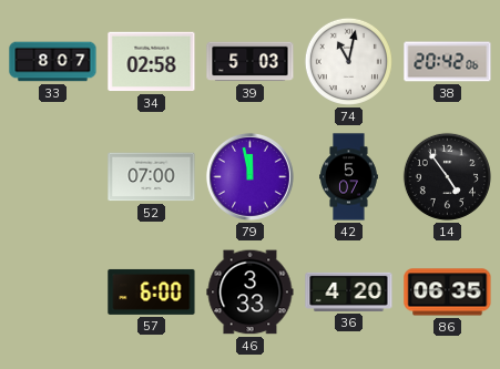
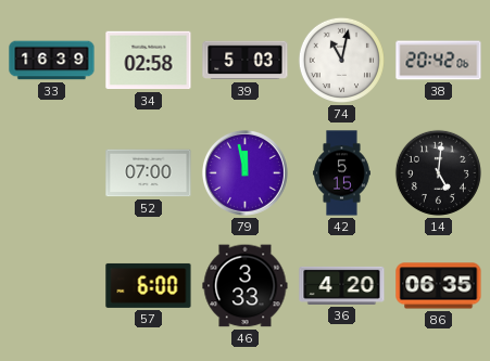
33: 8:07 -> 16:39 (52, 61)
42: 5:07 -> 5:15 (342, 173)
14: 4:54 -> 5:01 (438, 172)
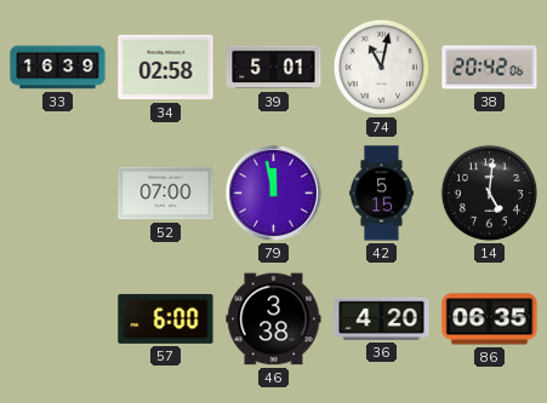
39: 5:03 -> 5:01 (274, 68)
46: 3:33 -> 3:38 (274, 319)
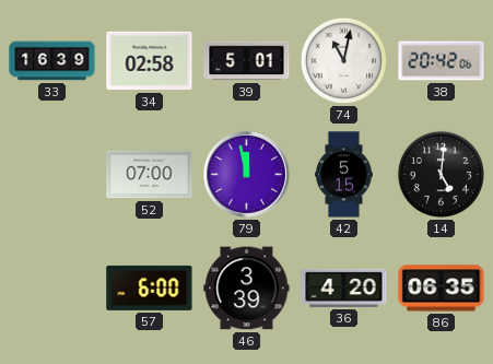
46: 3:38 -> 3:39 (247, 289)
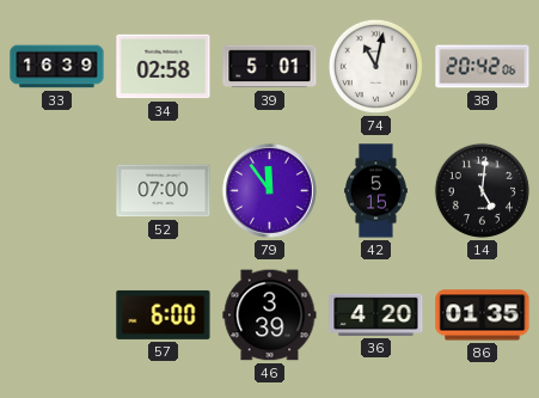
79: 11:58 -> 11:54 (269, 190)
86: 06:35 -> 01:35 (483, 316)
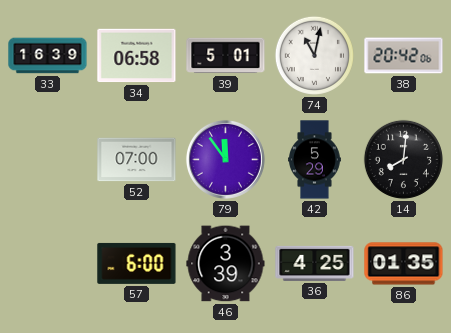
34: 02:58 -> 06:58 (137, 56)
42: 5:15 -> 5:29 (315, 160)
14: 5:01 -> 8:01 (403, 159)
36: 4:20 -> 4:25 (315, 263)
